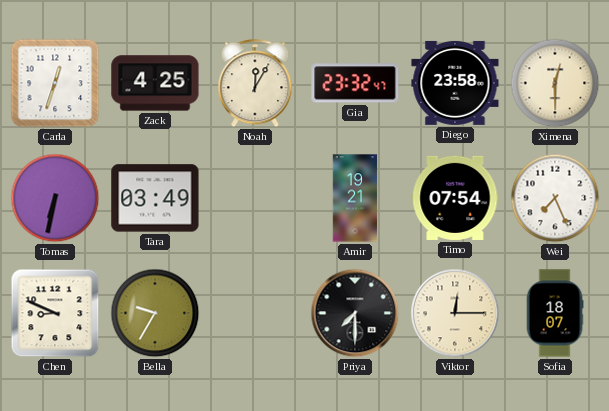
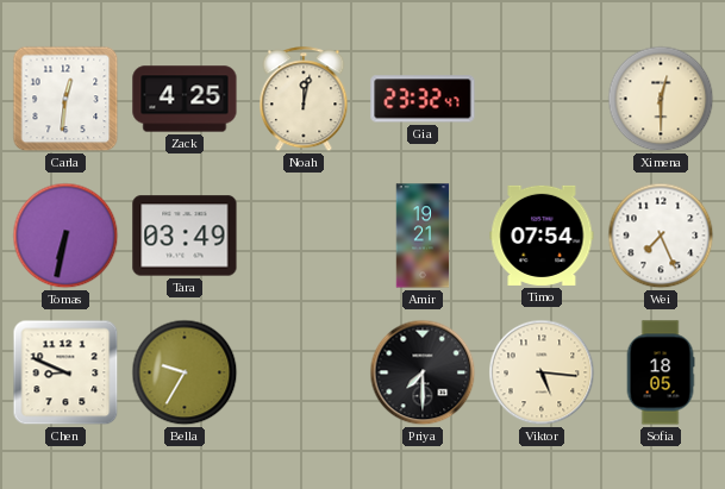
Carla: 12:33 -> 12:31 (65, 99)
Noah: 12:05 -> 12:02 (304, 100)
Diego: 23:58 -> none (455, 83)
Viktor: 12:15 -> 5:16 (542, 372)
Sofia: 18:07 -> 18:05 (661, 372)
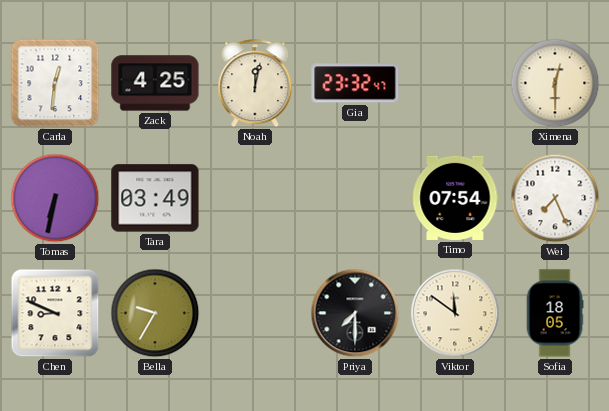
Amir: 19:21 -> none (423, 236)
Viktor: 5:16 -> 11:51 (455, 313)
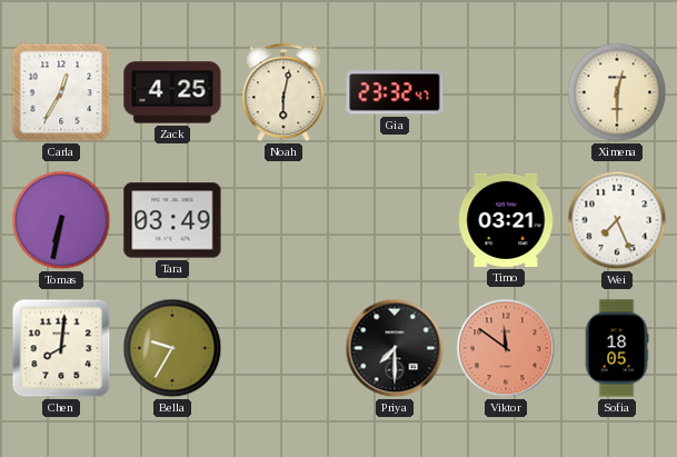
Carla: 12:31 -> 12:35 (61, 92)
Noah: 12:02 -> 6:02 (283, 93)
Timo: 07:54 -> 03:21 (506, 220)
Chen: 8:49 -> 8:01 (61, 348)
Viktor dial: cream -> salmon (506, 348)
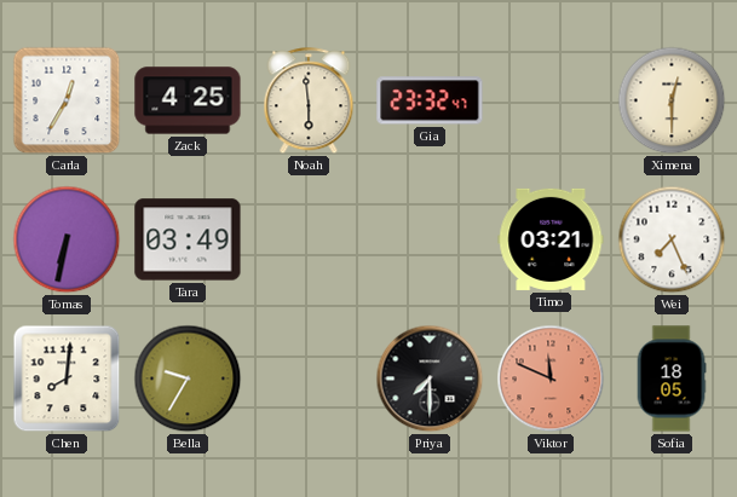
Noah: 6:02 -> 5:59 (309, 102)
Viktor: 11:51 -> 11:49 (551, 378)
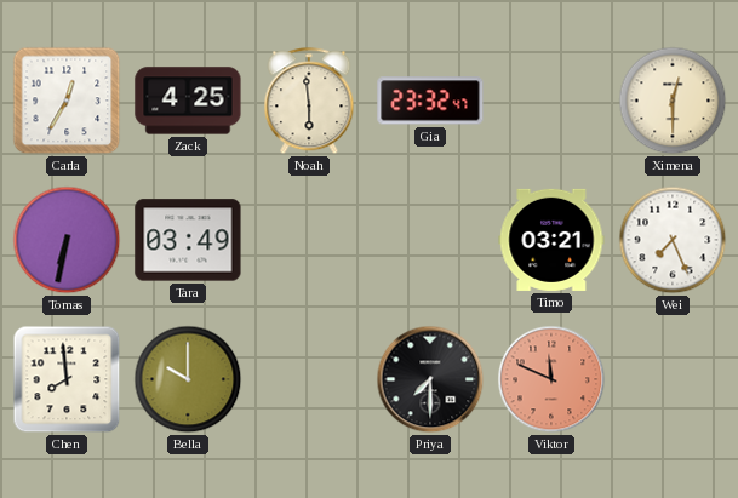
Chen: 8:01 -> 7:59 (67, 379)
Bella: 9:35 -> 10:00 (188, 379)
Sofia: 18:05 -> none (672, 378)
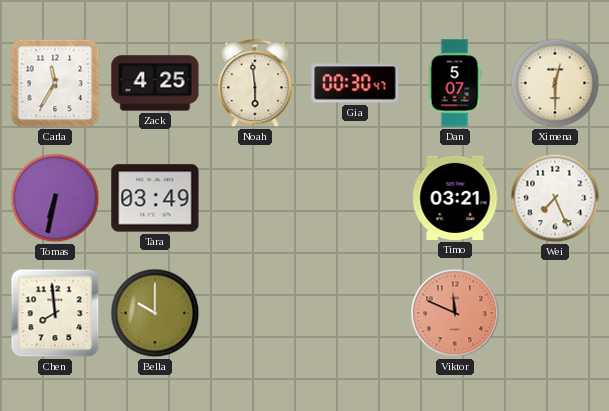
Carla: 12:35 -> 11:35 (55, 83)
Gia: 23:32 -> 00:30 (355, 83)
Dan: none -> 5:07 (455, 83)
Priya: 7:30 -> none (430, 379)
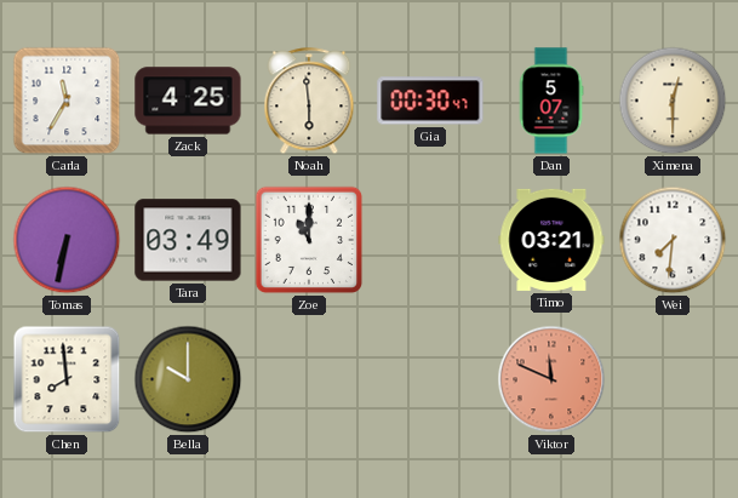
Zoe: none -> 11:00 (309, 240)
Wei: 7:26 -> 7:31 (673, 240)
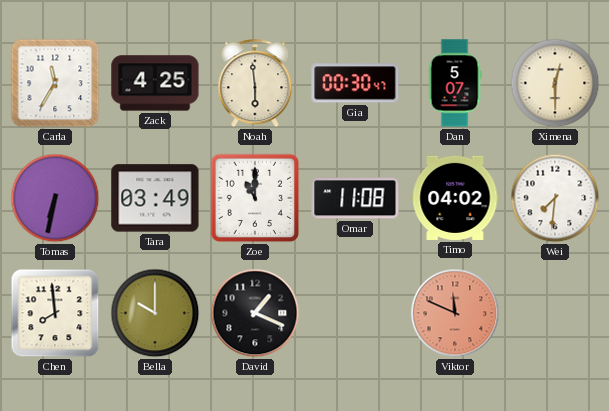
Omar: none -> 11:08 (355, 198)
Timo: 03:21 -> 04:02 (455, 198)
David: none -> 1:19 (255, 313)
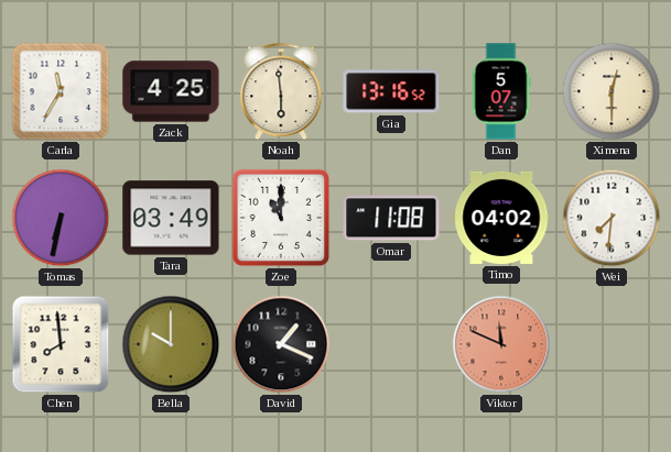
Gia: 00:30 -> 13:16 (391, 91)
